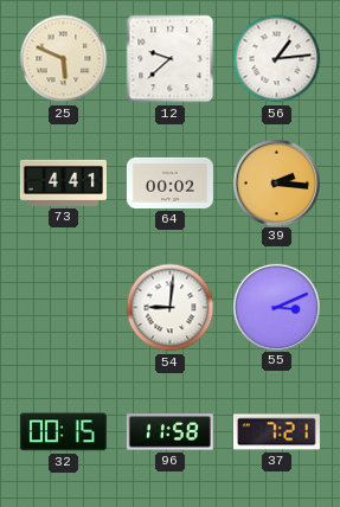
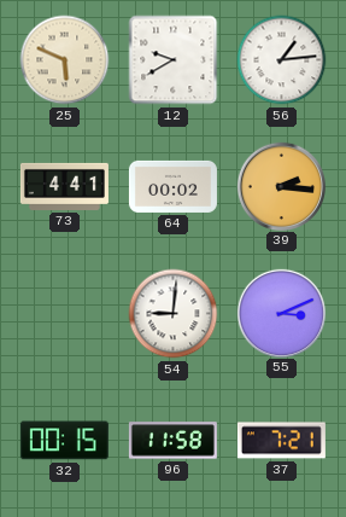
12: 9:38 -> 9:40 (174, 60)
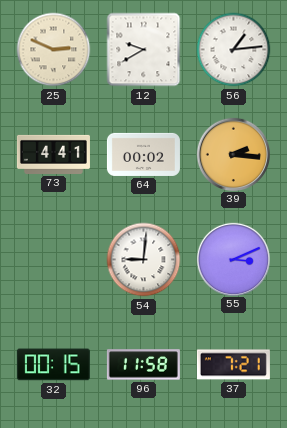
25: 5:49 -> 2:49 (54, 50)
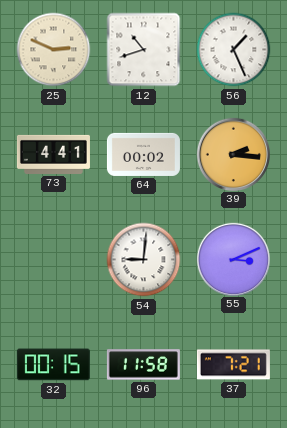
12: 9:40 -> 10:42 (144, 50)
56: 1:14 -> 1:26 (234, 50)
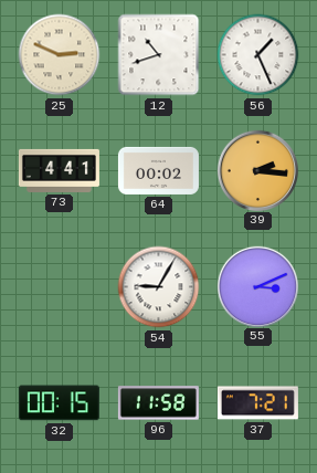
54: 9:01 -> 9:05 (159, 287)
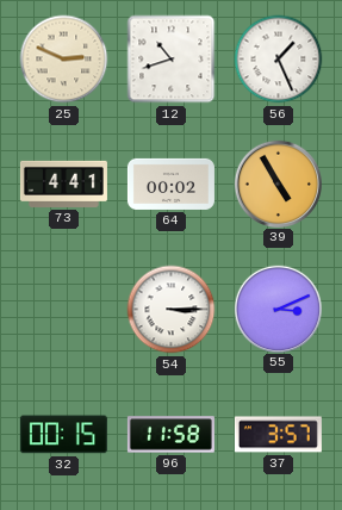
39: 2:16 -> 4:55 (278, 184)
54: 9:05 -> 3:15 (172, 310)
37: 7:21 -> 3:57 (278, 435)
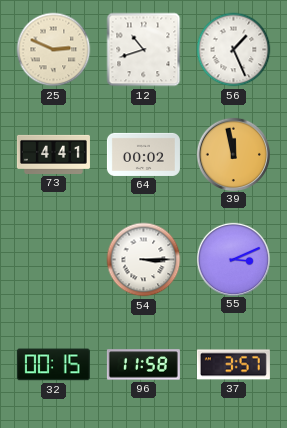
39: 4:55 -> 11:58 (233, 154)
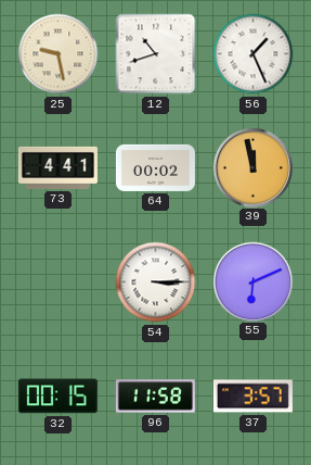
25: 2:49 -> 9:28 (59, 54)
55: 3:11 -> 6:11 (252, 281)
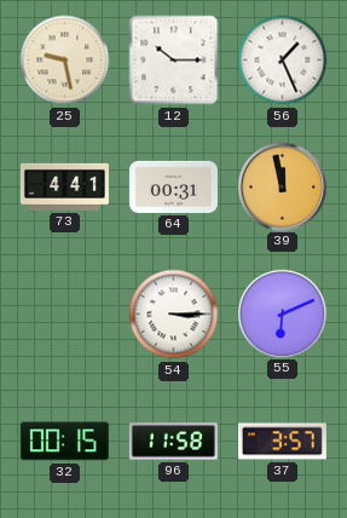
12: 10:42 -> 10:15 (174, 61)
64: 00:02 -> 00:31 (173, 186)
